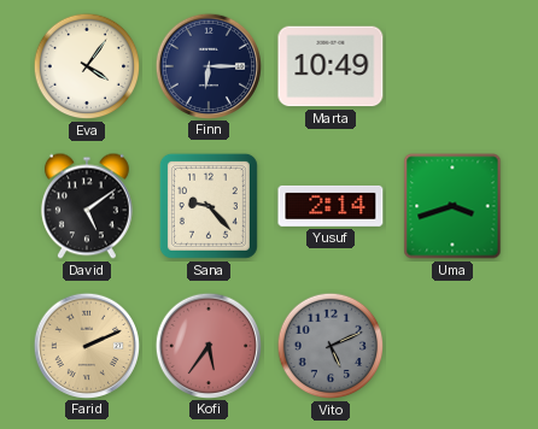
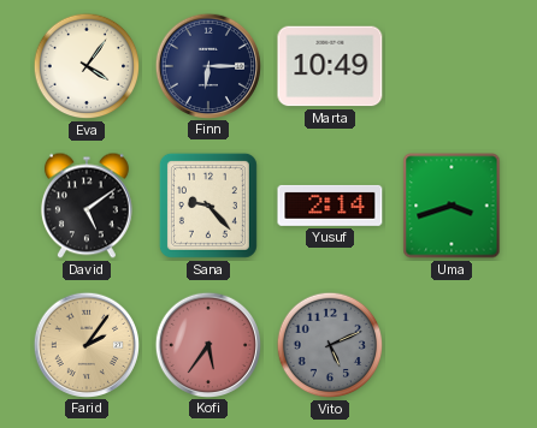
Farid: 2:11 -> 2:06 (85, 344)
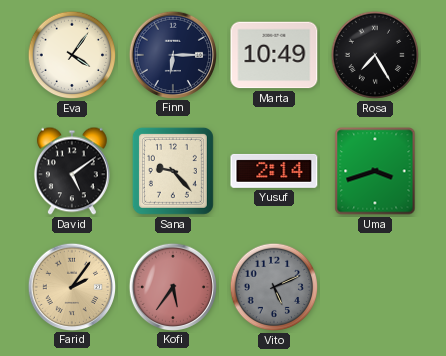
Rosa: none -> 7:25 (375, 55)
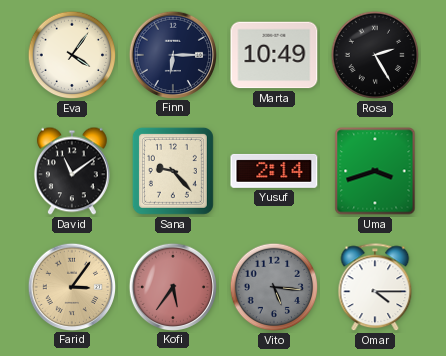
Rosa: 7:25 -> 2:25 (375, 55)
David: 5:09 -> 11:09 (72, 171)
Farid: 2:06 -> 3:06 (71, 286)
Vito: 5:11 -> 5:16 (274, 287)
Omar: none -> 4:15 (375, 288)
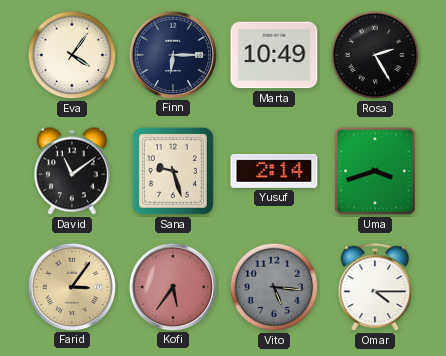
Sana: 9:23 -> 9:27 (173, 171)
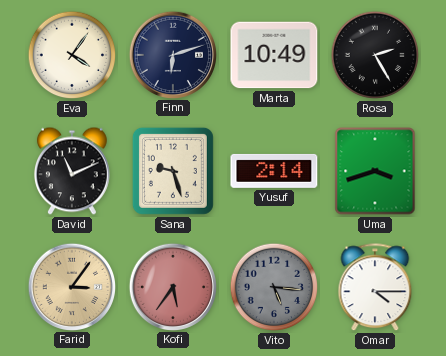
Finn: 6:15 -> 6:12 (172, 54)
David: 11:09 -> 11:11 (72, 171)
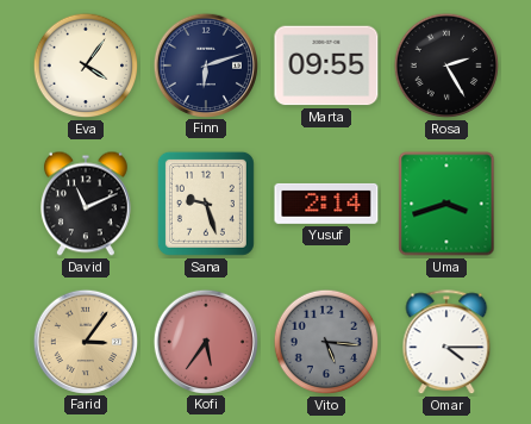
Marta: 10:49 -> 09:55 (326, 66)
